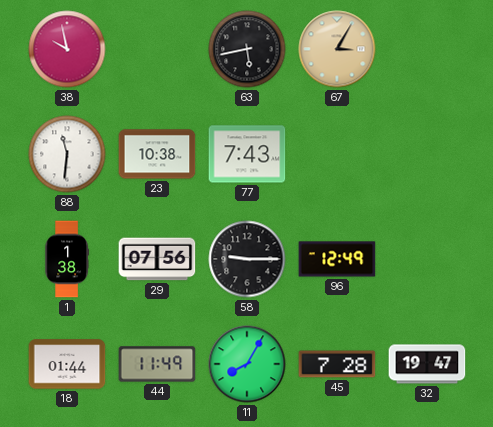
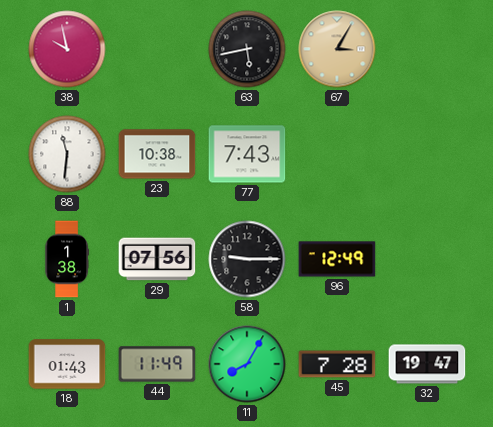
18: 01:44 -> 01:43 (67, 364)
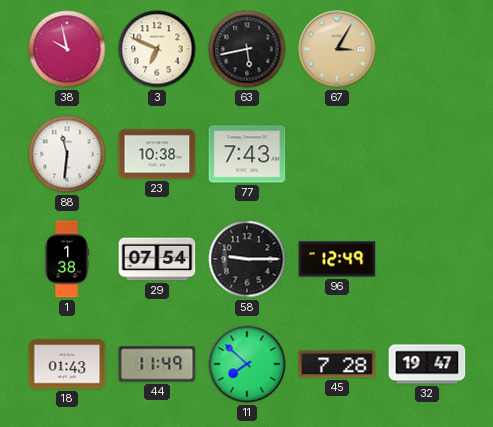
3: none -> 6:49 (157, 49)
29: 07:56 -> 07:54 (157, 259)
11: 8:05 -> 7:52 (247, 364)
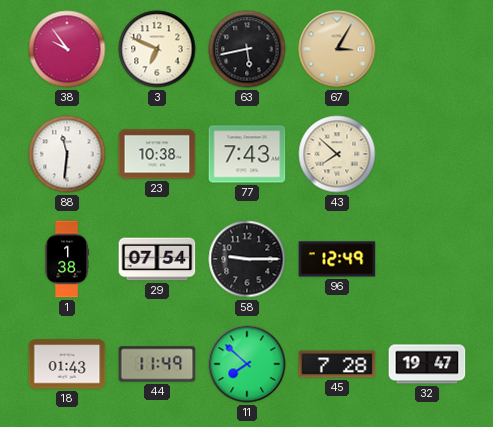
38: 9:58 -> 9:54 (67, 49)
43: none -> 7:52 (337, 154)
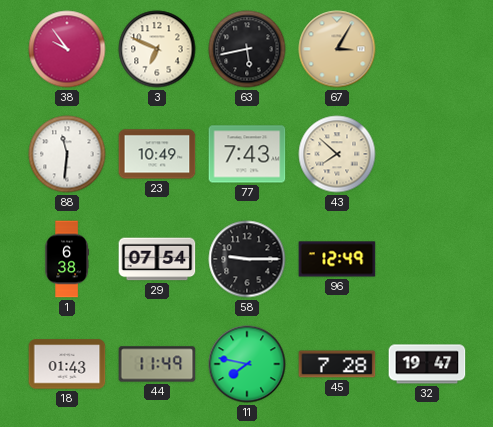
23: 10:38 -> 10:49 (157, 154)
1: 1:38 -> 6:38 (67, 259)
11: 7:52 -> 7:47 (247, 364)
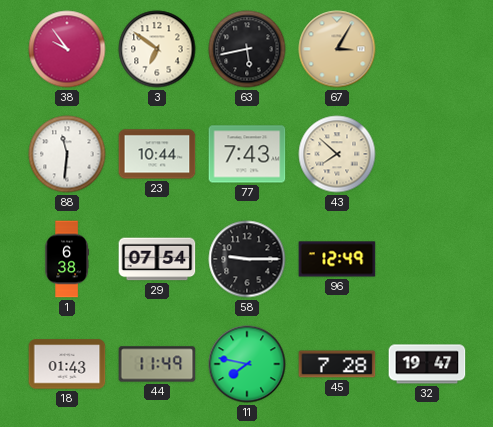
3: 6:49 -> 6:51 (157, 49)
23: 10:49 -> 10:44 (157, 154)
